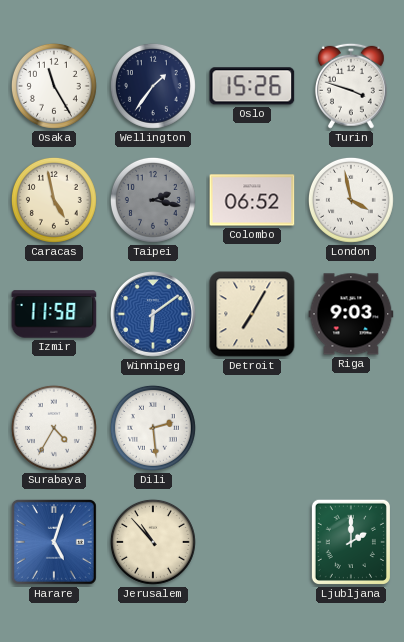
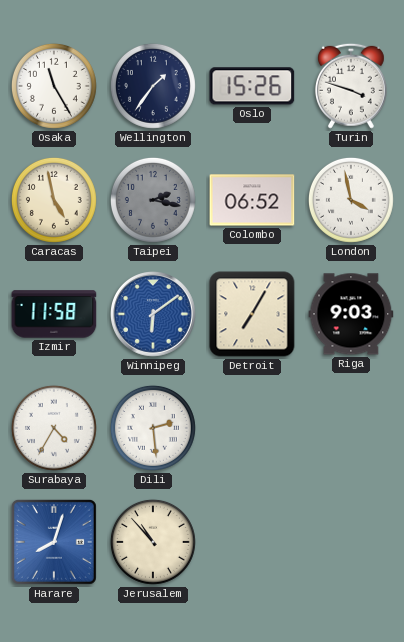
Harare: 5:03 -> 8:03 (54, 542)
Ljubljana: 2:00 -> none (351, 542)
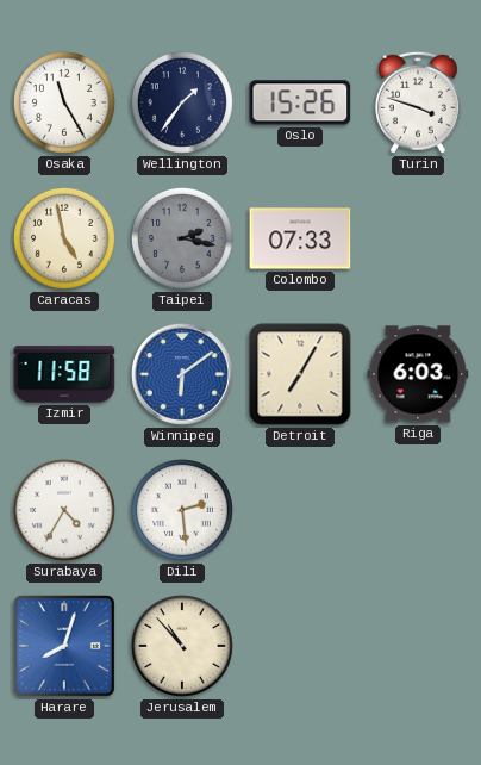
Colombo: 06:52 -> 07:33 (300, 238)
London: 3:58 -> none (351, 200)
Riga: 9:03 -> 6:03 (418, 374)
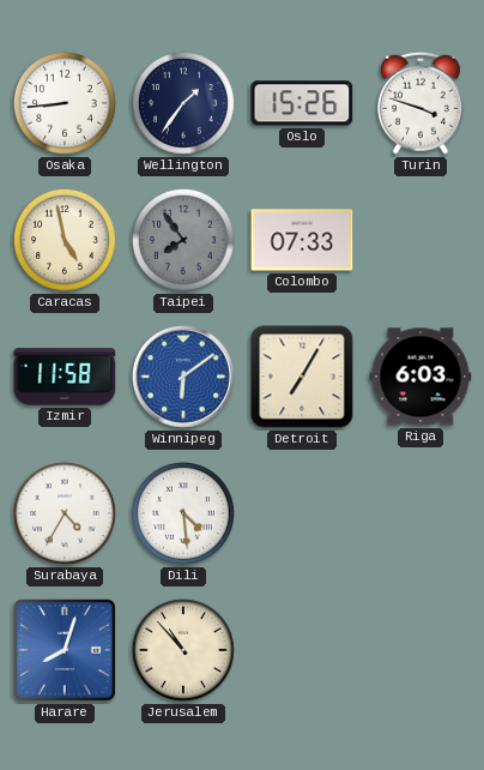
Osaka: 11:25 -> 8:44 (65, 103)
Taipei: 2:17 -> 7:54 (183, 240)
Dili: 2:29 -> 4:29 (183, 513)
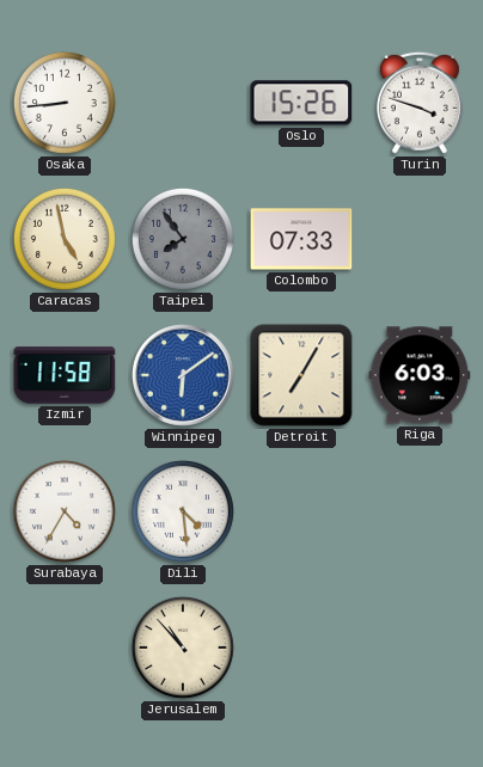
Wellington: 1:36 -> none (183, 103)
Harare: 8:03 -> none (65, 650)
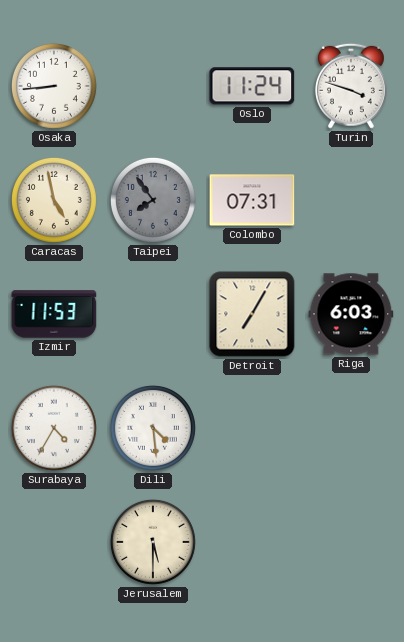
Oslo: 15:26 -> 11:24 (252, 86)
Colombo: 07:33 -> 07:31 (252, 200)
Izmir: 11:58 -> 11:53 (54, 314)
Winnipeg: 6:09 -> none (184, 376)
Jerusalem: 10:53 -> 5:30 (153, 542)
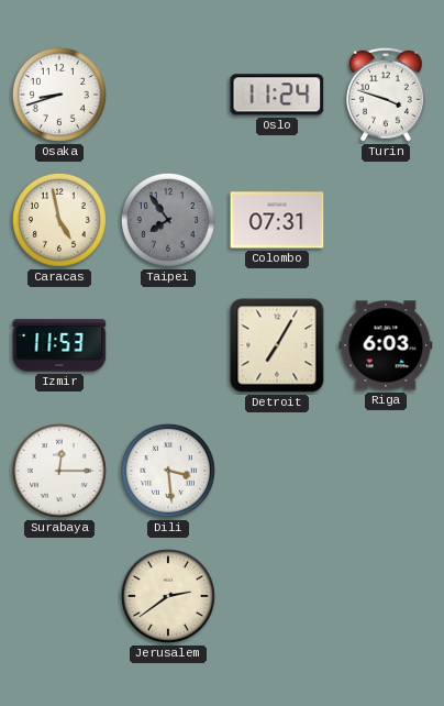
Osaka: 8:44 -> 8:42 (59, 95)
Surabaya: 4:35 -> 12:15 (59, 471)
Dili: 4:29 -> 3:29 (168, 471)
Jerusalem: 5:30 -> 2:39 (168, 596)
